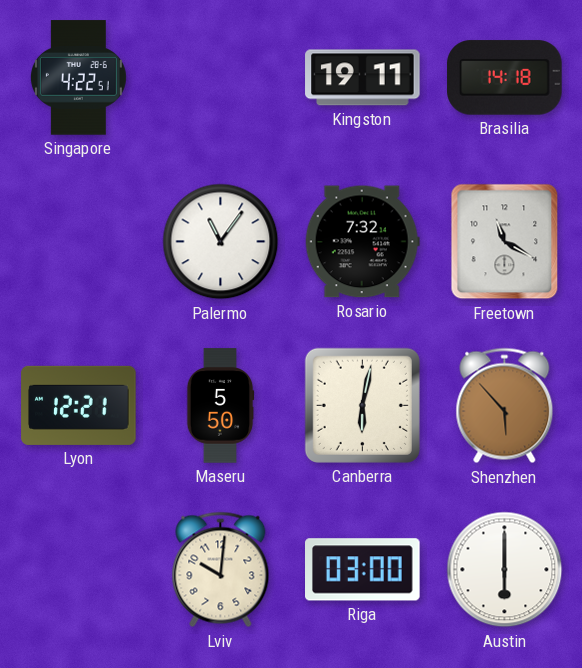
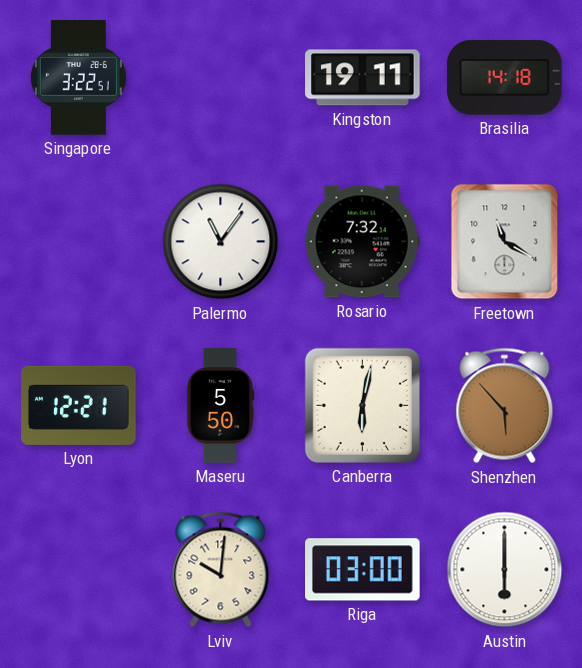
Singapore: 4:22 -> 3:22 (78, 78)
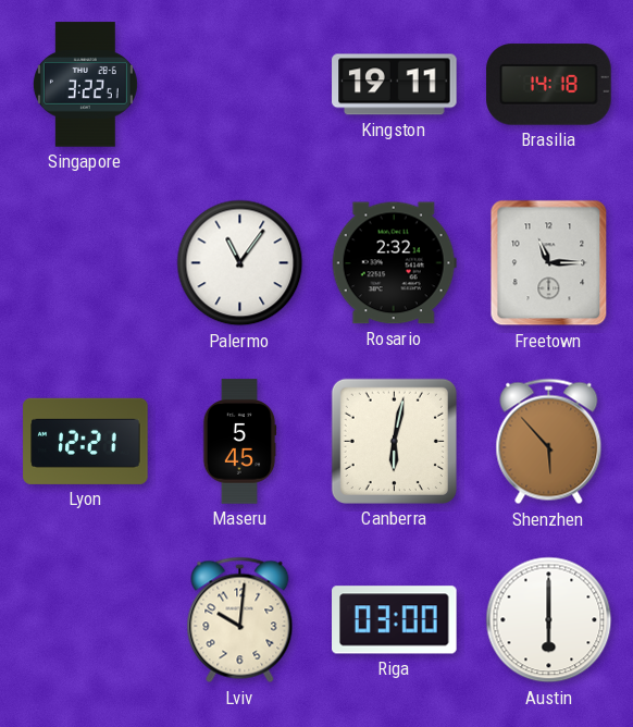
Rosario: 7:32 -> 2:32 (394, 263)
Freetown: 11:20 -> 11:15 (549, 263)
Maseru: 5:50 -> 5:45 (239, 442)
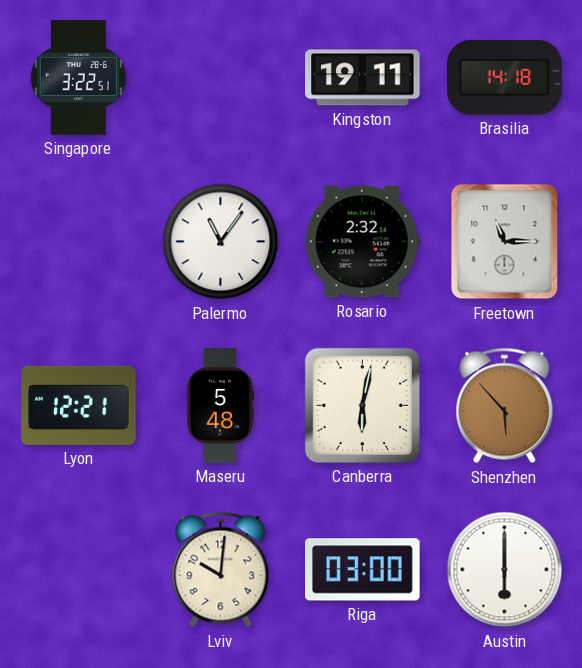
Maseru: 5:45 -> 5:48 (220, 406)
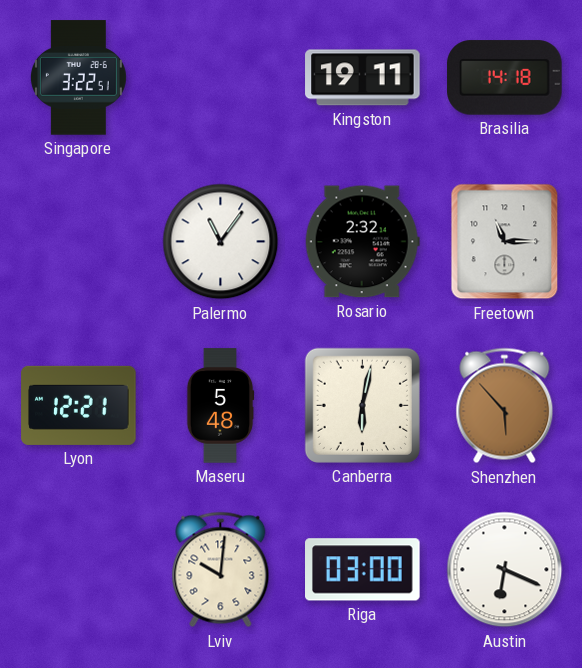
Austin: 6:00 -> 6:19 (505, 570)
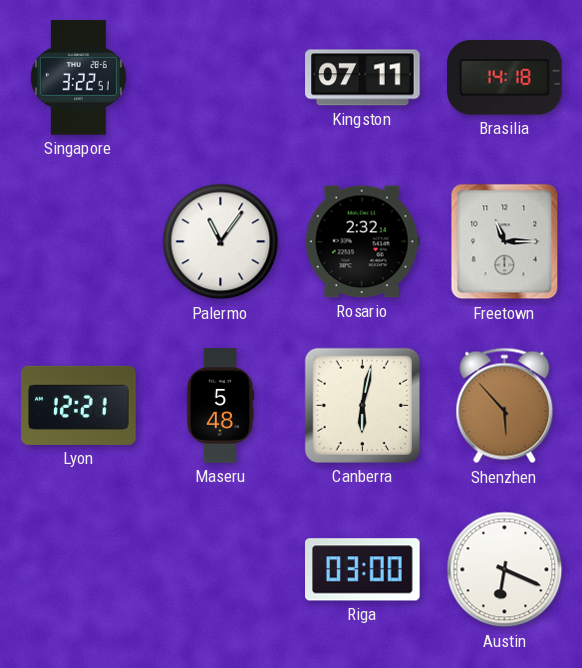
Kingston: 19:11 -> 07:11 (363, 78)
Lviv: 10:01 -> none (221, 570)
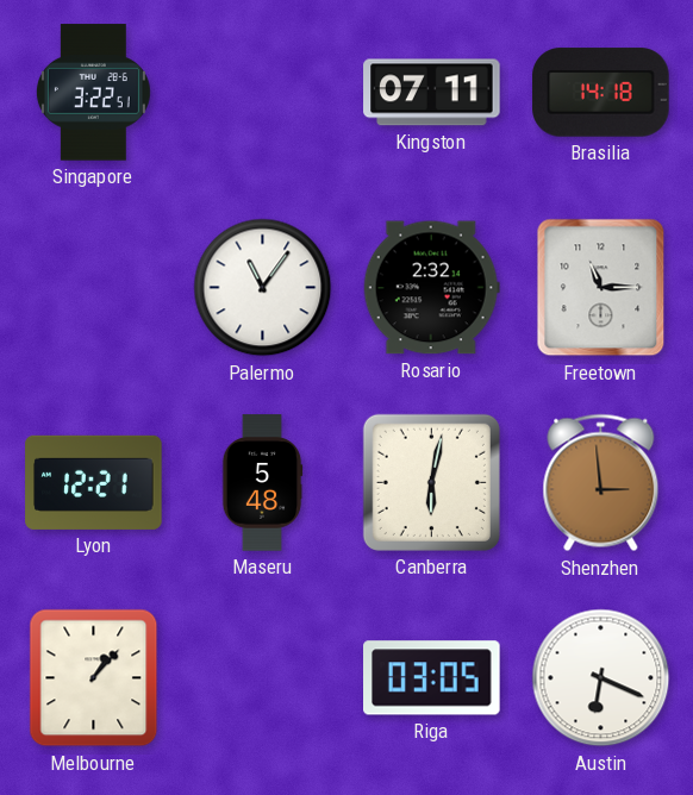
Shenzhen: 5:53 -> 2:59 (601, 483)
Melbourne: none -> 1:07 (94, 678)
Riga: 03:00 -> 03:05 (432, 678)
